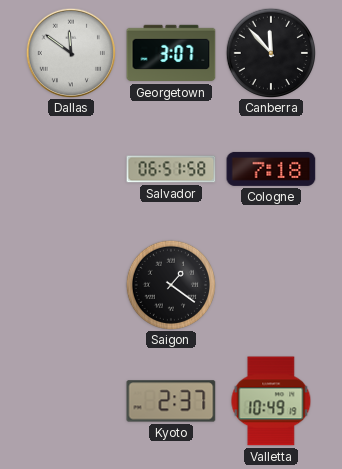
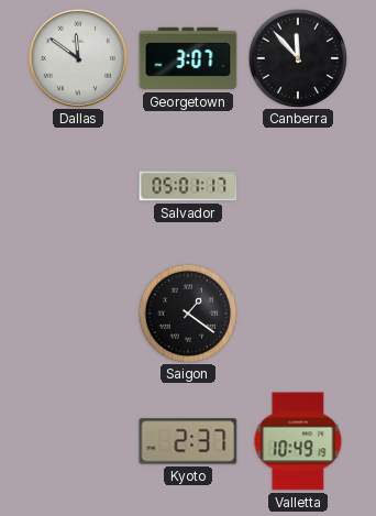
Salvador: 06:51 -> 05:01 (188, 186)
Cologne: 7:18 -> none (271, 169)
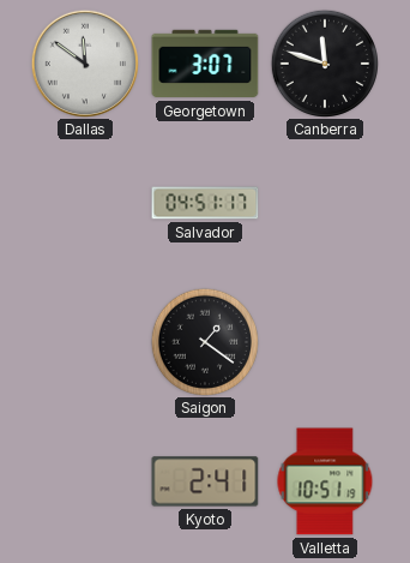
Canberra: 11:53 -> 11:48 (324, 62)
Salvador: 05:01 -> 04:51 (205, 203)
Kyoto: 2:37 -> 2:41 (205, 481)
Valletta: 10:49 -> 10:51 (325, 481)
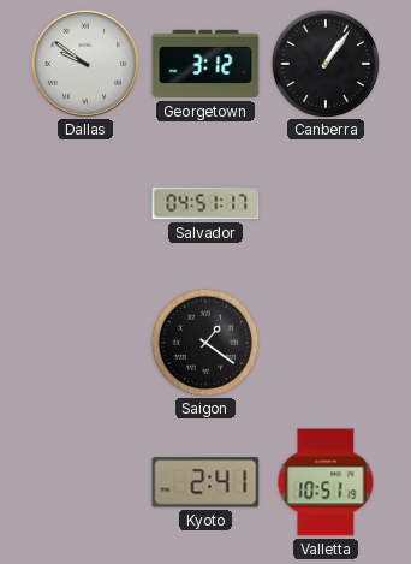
Dallas: 11:51 -> 9:51 (84, 63)
Georgetown: 3:07 -> 3:12 (205, 64)
Canberra: 11:48 -> 1:06 (324, 63)
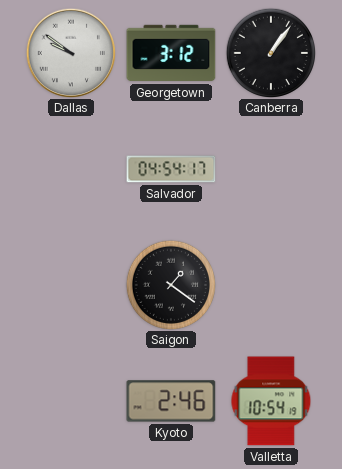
Salvador: 04:51 -> 04:54 (171, 169)
Kyoto: 2:41 -> 2:46 (171, 401)
Valletta: 10:51 -> 10:54 (271, 401)
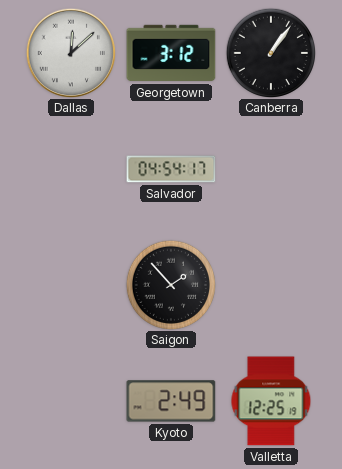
Dallas: 9:51 -> 12:08 (70, 52)
Saigon: 1:21 -> 1:53 (170, 284)
Kyoto: 2:46 -> 2:49 (171, 401)
Valletta: 10:54 -> 12:25 (271, 401)
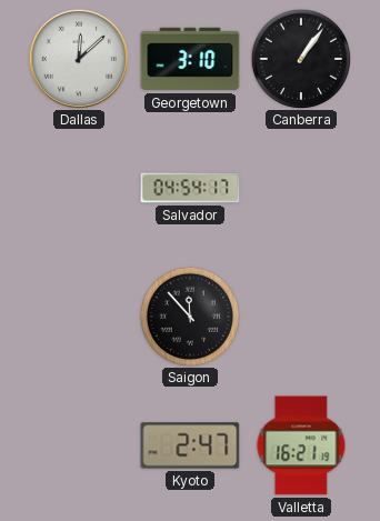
Georgetown: 3:12 -> 3:10 (190, 59)
Saigon: 1:53 -> 11:53 (189, 315)
Kyoto: 2:49 -> 2:47 (190, 445)
Valletta: 12:25 -> 16:21 (301, 445)
